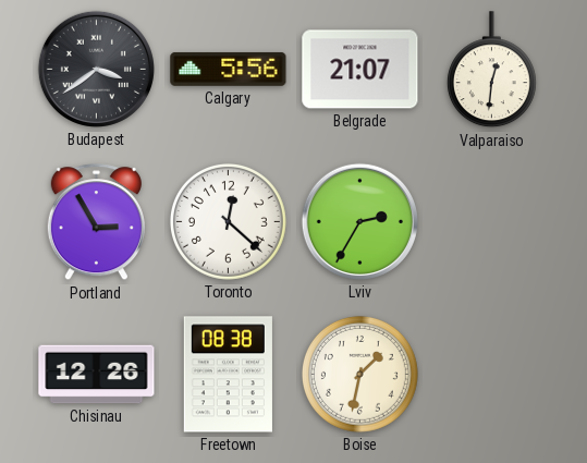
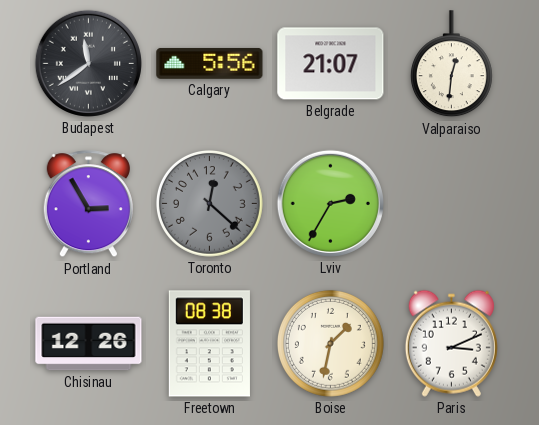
Budapest: 3:39 -> 11:39 (88, 63)
Toronto dial: white -> grey (209, 203)
Paris: none -> 3:11 (451, 343)
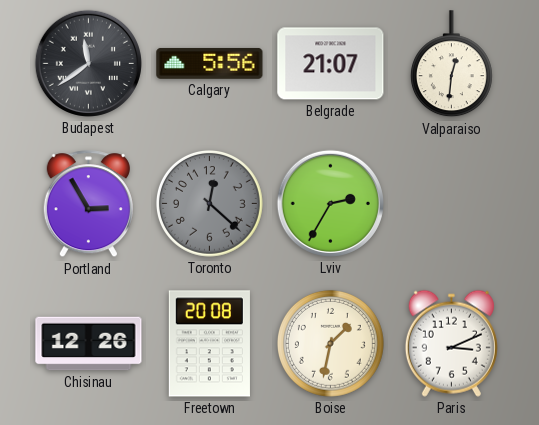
Freetown: 08:38 -> 20:08 (209, 344)
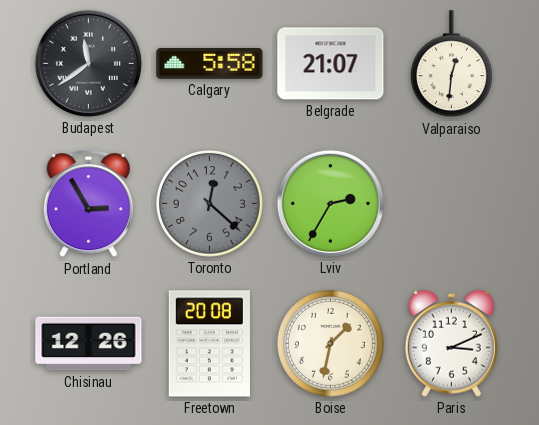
Calgary: 5:56 -> 5:58 (210, 63)
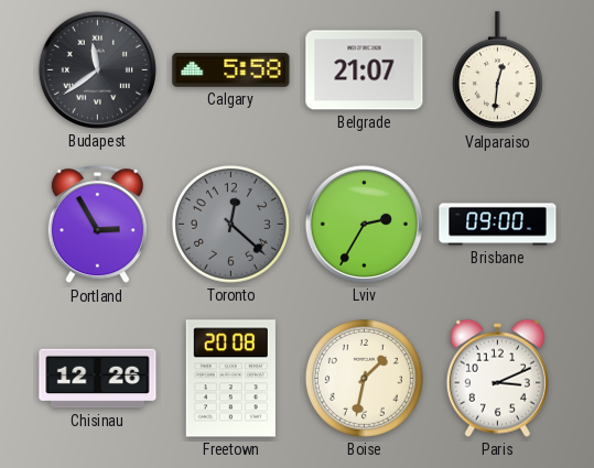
Brisbane: none -> 09:00 (498, 225)
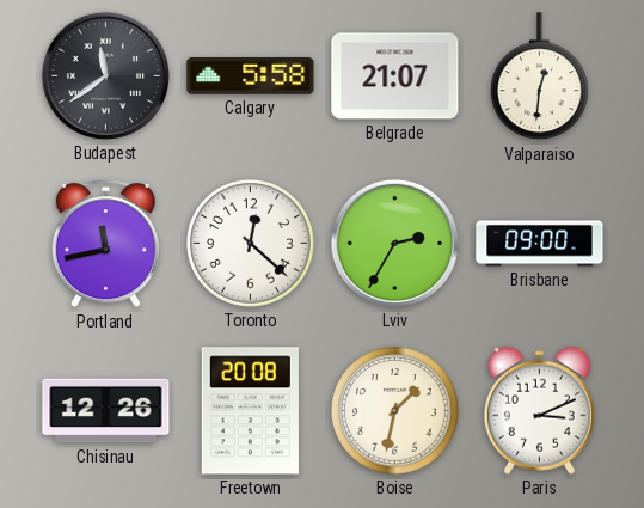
Portland: 2:55 -> 11:43 (105, 244)
Toronto dial: grey -> white (250, 243)
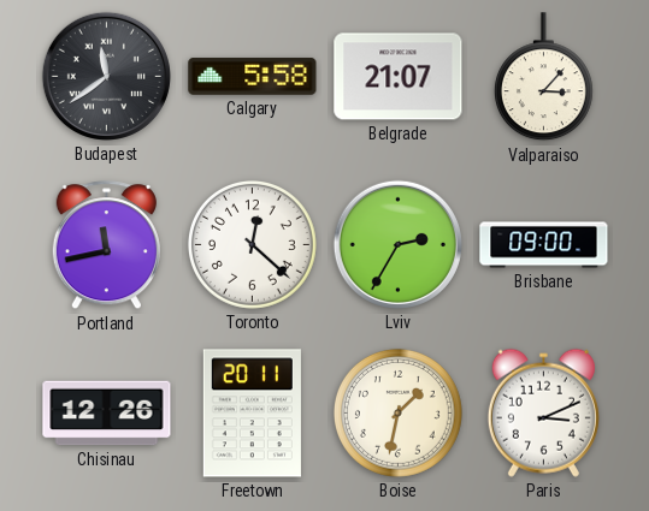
Valparaiso: 12:31 -> 3:07 (543, 77)
Freetown: 20:08 -> 20:11 (252, 414)
